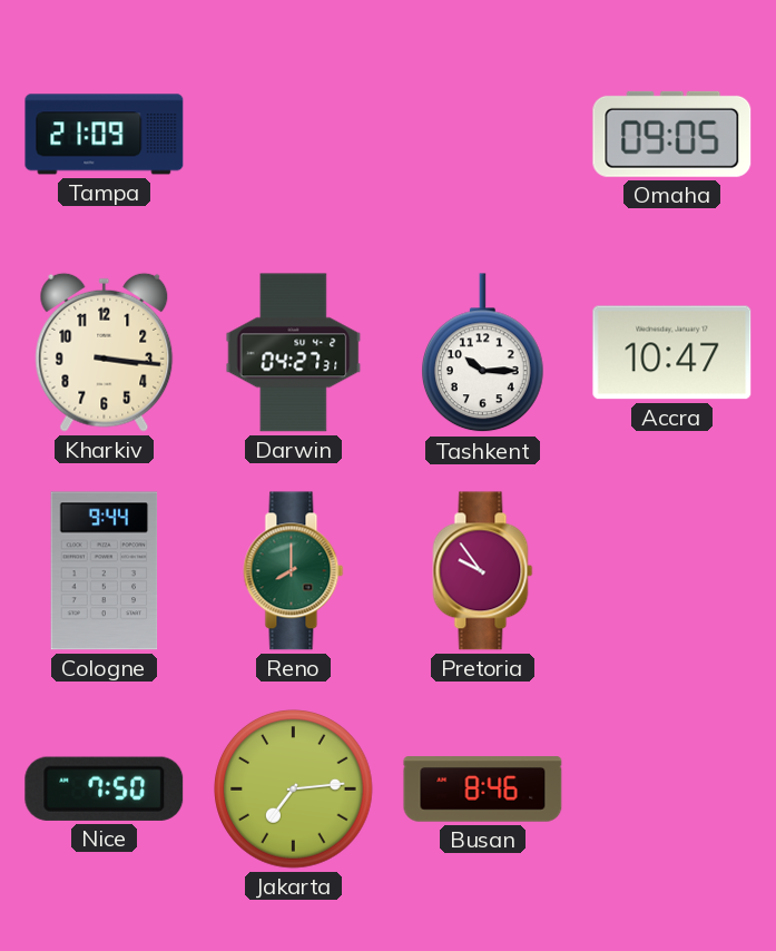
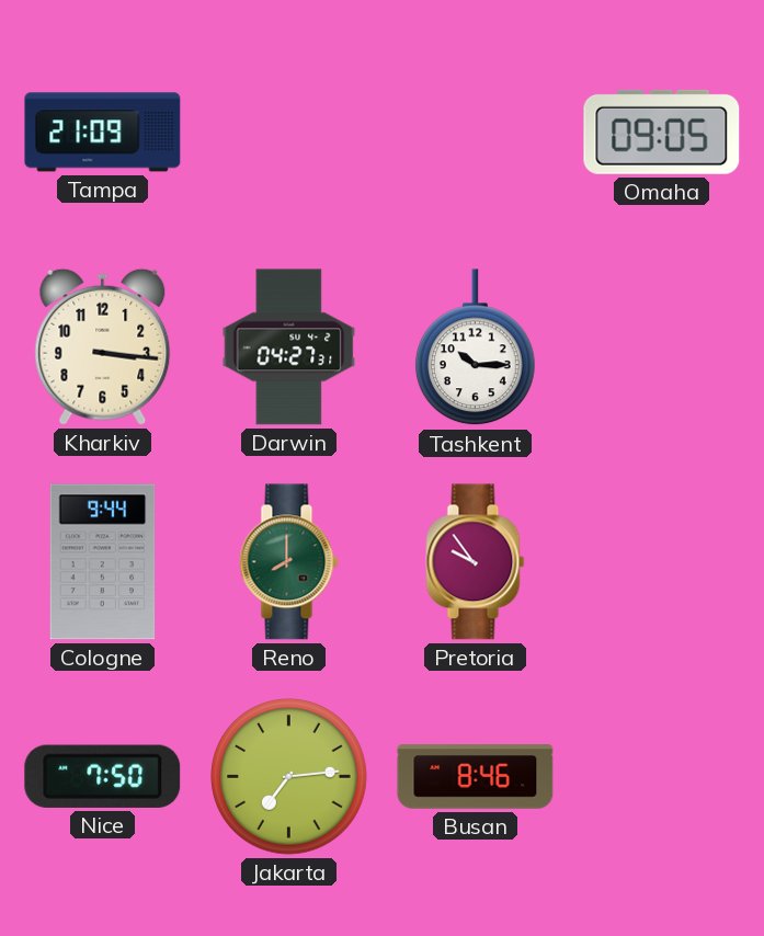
Accra: 10:47 -> none (672, 353)
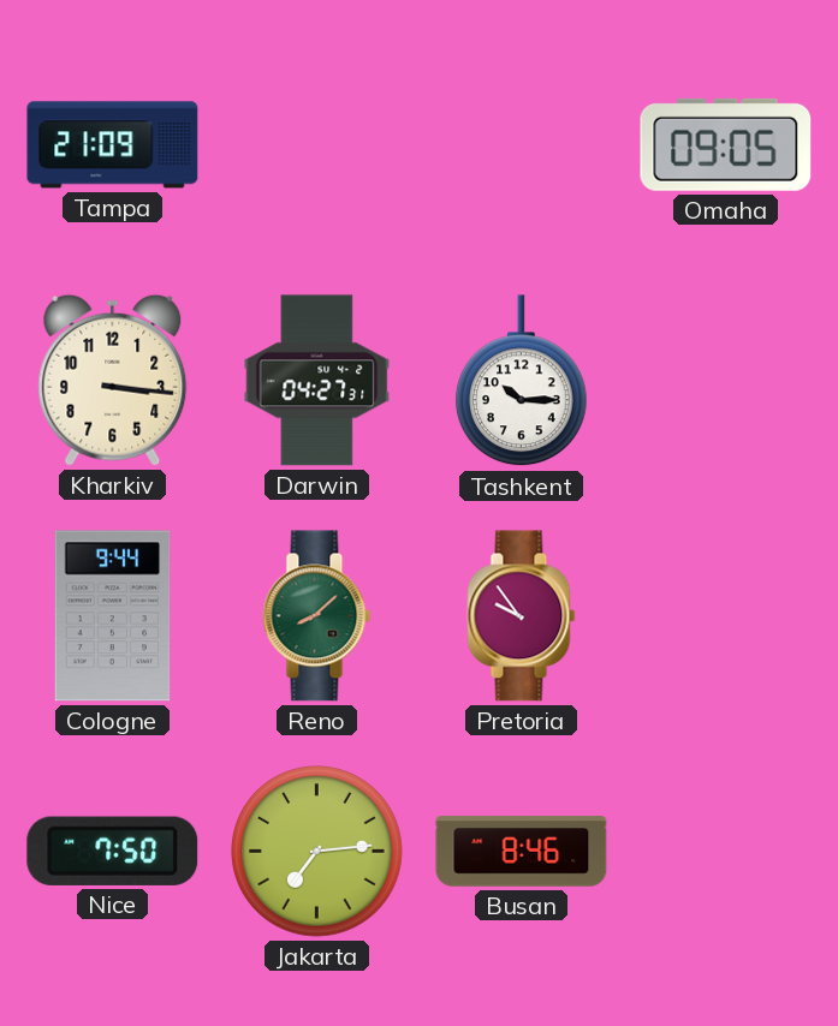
Reno: 8:00 -> 8:08 (317, 616)
